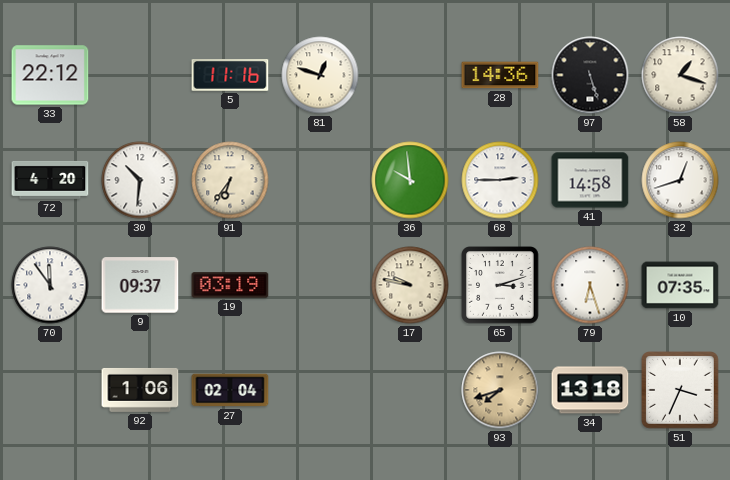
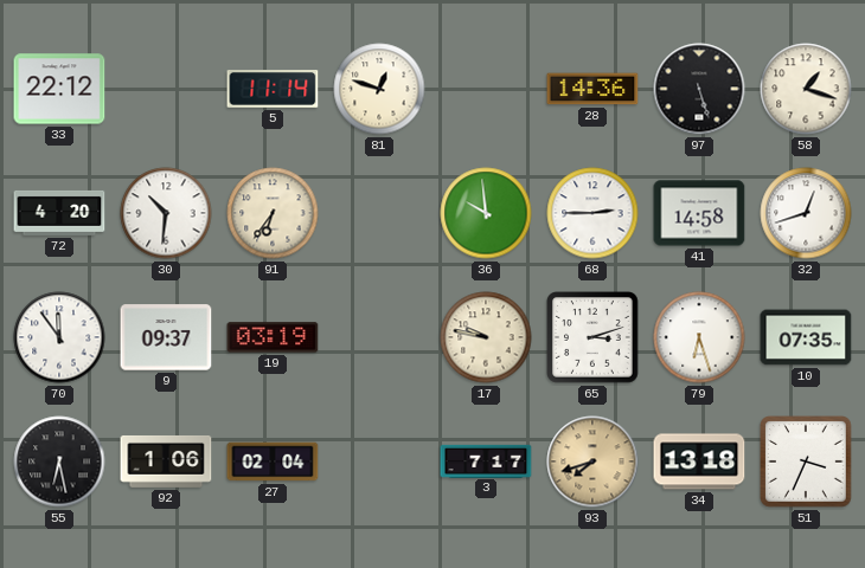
5: 11:16 -> 11:14 (273, 90)
55: none -> 6:28 (59, 461)
3: none -> 7:17 (486, 460)
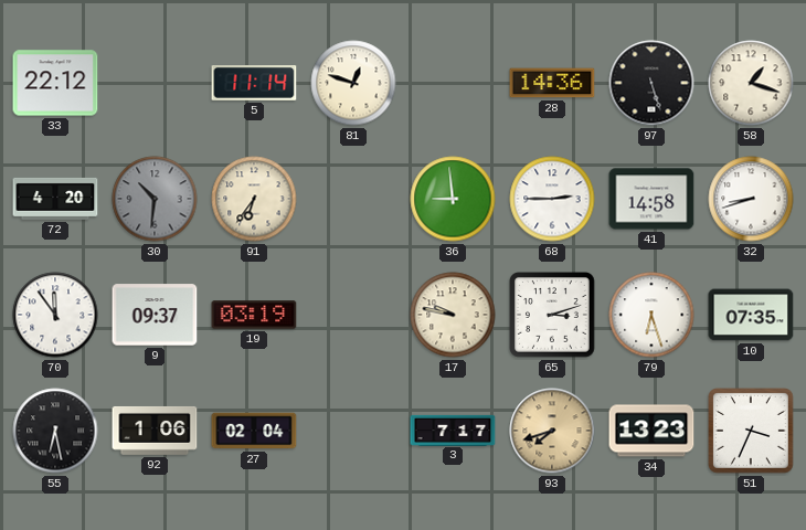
30 dial: white -> grey (155, 199)
36: 9:59 -> 8:59 (453, 199)
32: 12:42 -> 8:42 (751, 199)
34: 13:18 -> 13:23 (651, 431)
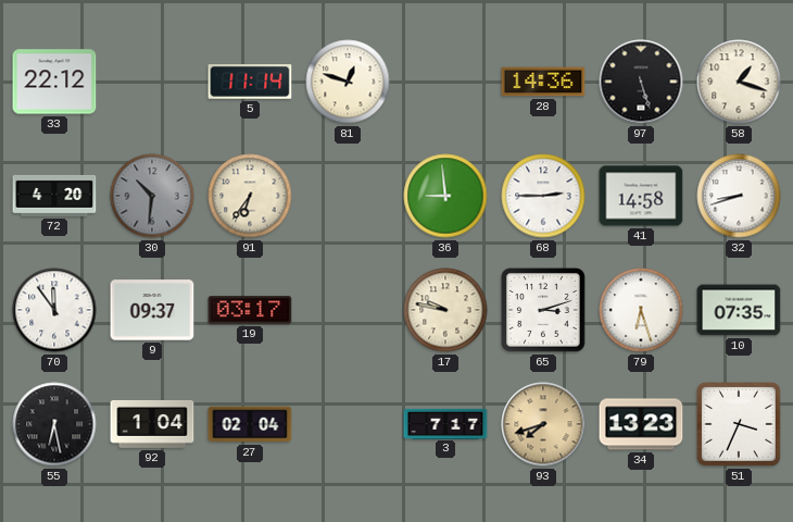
19: 03:19 -> 03:17 (250, 310)
92: 1:06 -> 1:04 (152, 424)
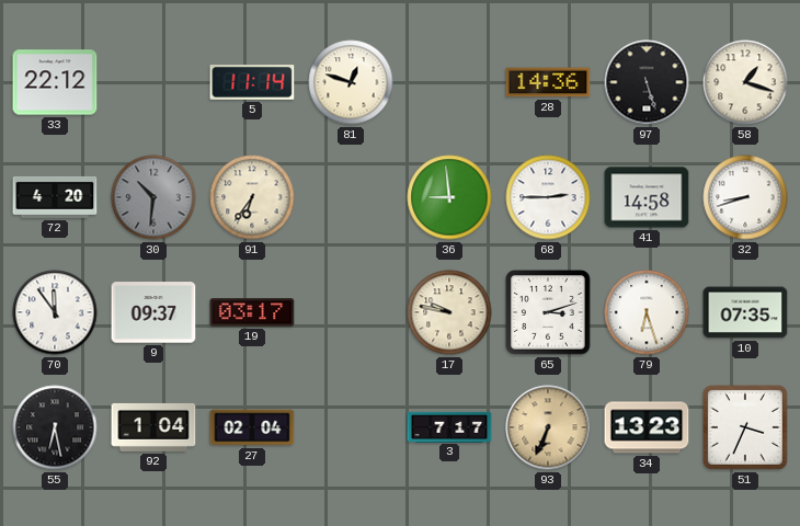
93: 7:42 -> 6:34 (548, 427)
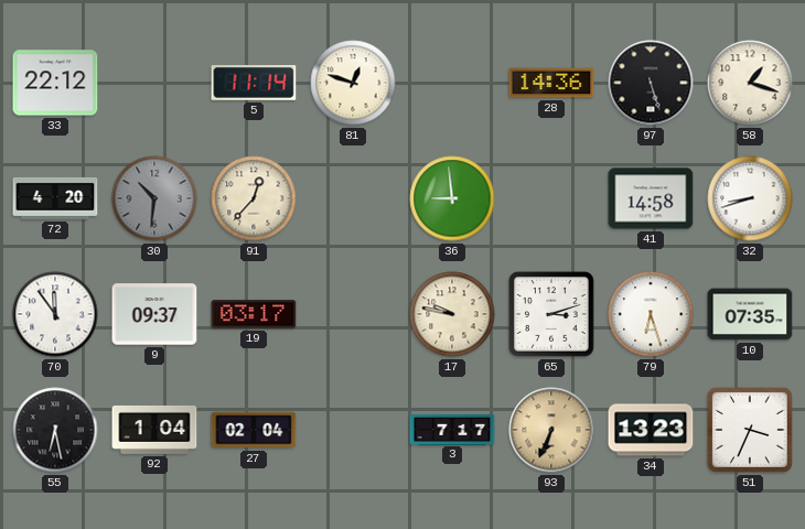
91: 6:36 -> 12:37 (254, 198)
68: 2:45 -> none (548, 197)
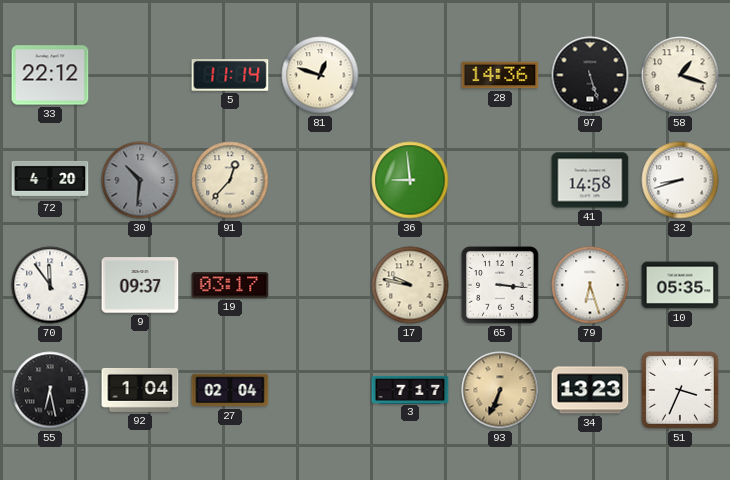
65: 3:12 -> 3:16 (501, 286)
10: 07:35 -> 05:35 (680, 285)
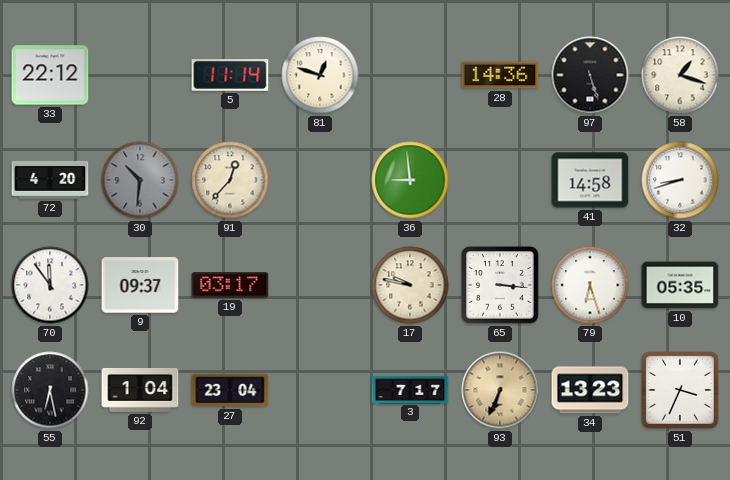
27: 02:04 -> 23:04 (230, 390)
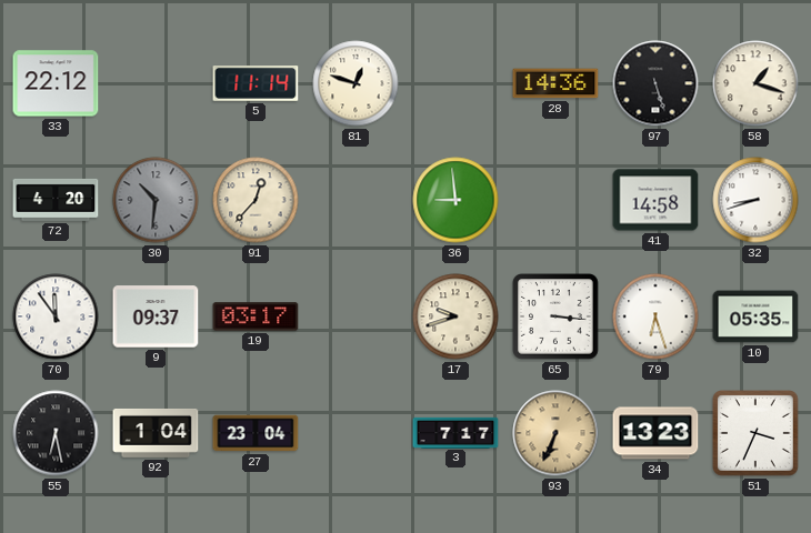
17: 9:47 -> 9:42 (455, 316)
